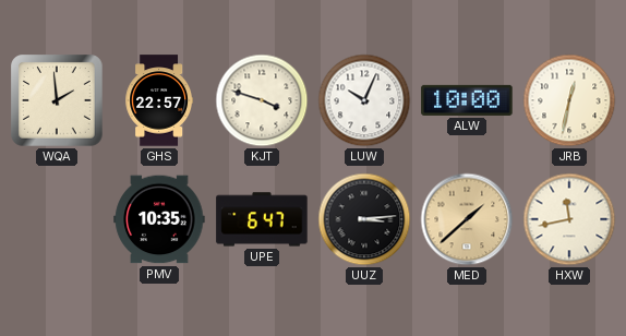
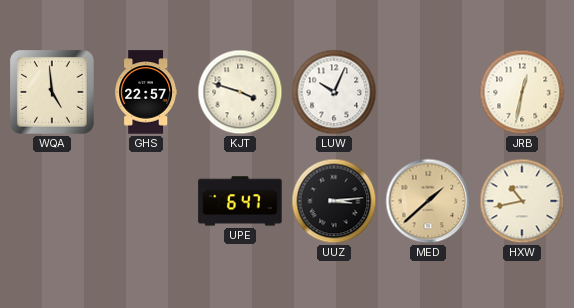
WQA: 1:59 -> 4:59 (53, 93)
ALW: 10:00 -> none (467, 100)
PMV: 10:35 -> none (159, 219)
HXW: 11:43 -> 10:43 (522, 201)
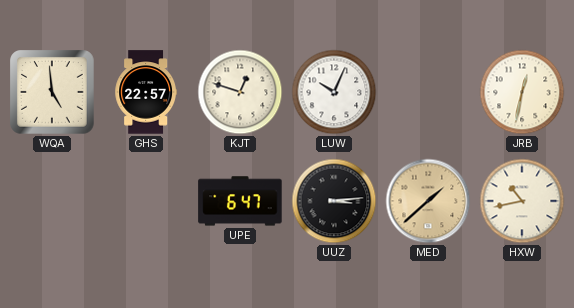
KJT: 3:48 -> 12:48 (240, 92)
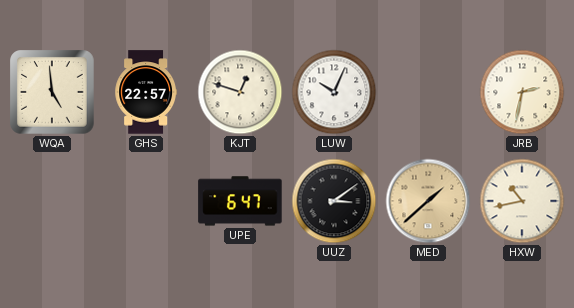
JRB: 12:32 -> 2:32 (522, 92)
UUZ: 3:14 -> 3:09 (334, 201)
